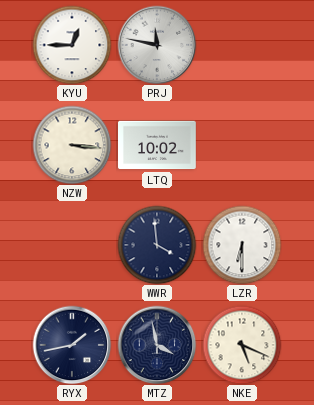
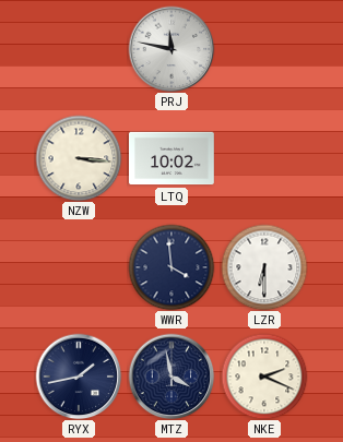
KYU: 12:45 -> none (72, 45)
NKE: 5:19 -> 2:19 (264, 377)
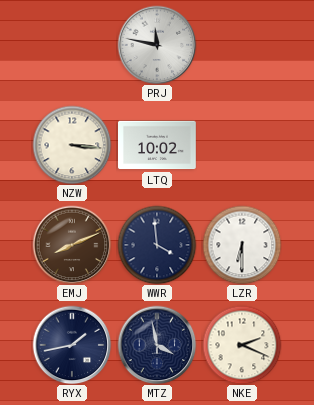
EMJ: none -> 8:11 (72, 245)
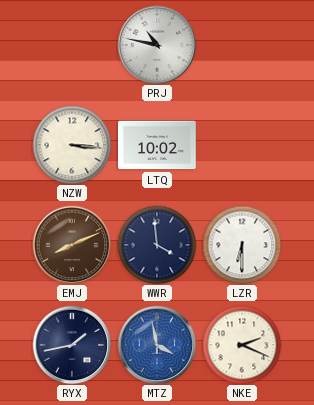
PRJ: 11:47 -> 10:47 (157, 45)
MTZ dial: navy -> blue (157, 345)
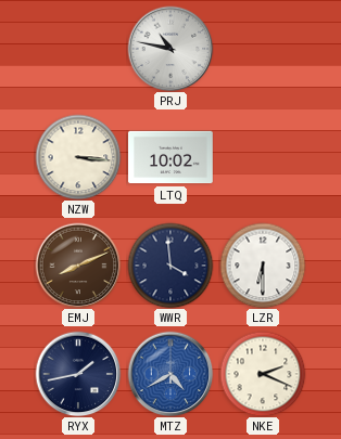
MTZ: 3:58 -> 4:40 (171, 374)
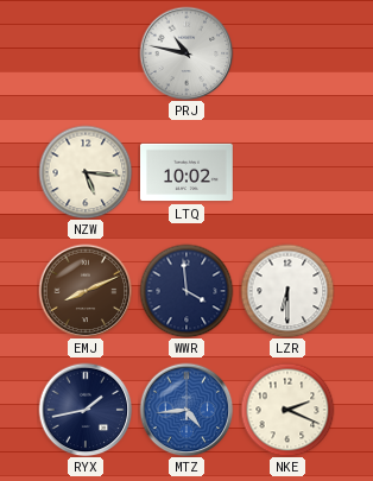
NZW: 3:16 -> 5:16 (86, 172)
MTZ: 4:40 -> 4:44 (186, 410)
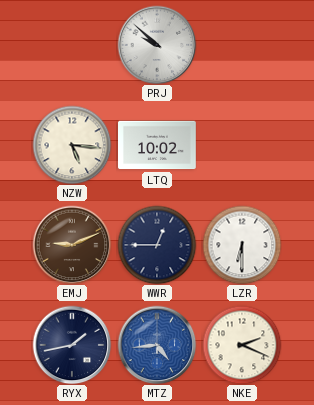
PRJ: 10:47 -> 9:52 (157, 45)
EMJ: 8:11 -> 9:11 (72, 245)
WWR: 3:59 -> 12:45 (157, 245)
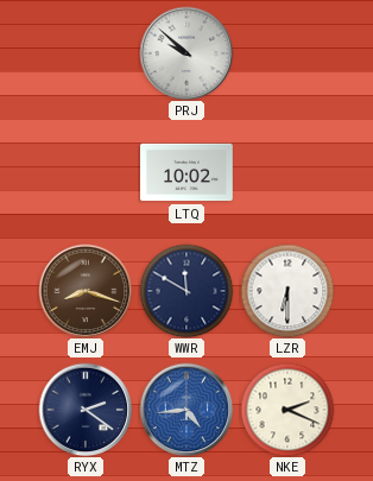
NZW: 5:16 -> none (72, 145)
EMJ: 9:11 -> 8:18 (86, 291)
WWR: 12:45 -> 11:50 (186, 291)
RYX: 1:43 -> 2:21 (86, 410)
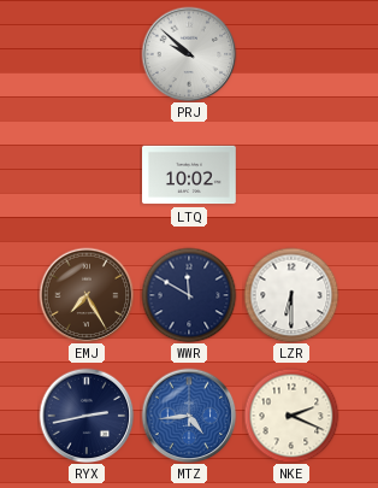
EMJ: 8:18 -> 7:25 (87, 295)
RYX: 2:21 -> 2:43 (87, 416)
